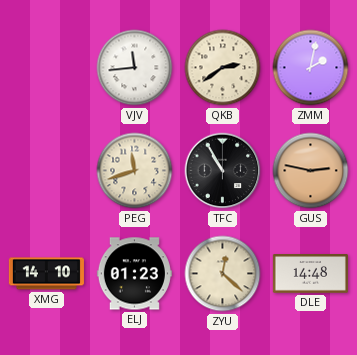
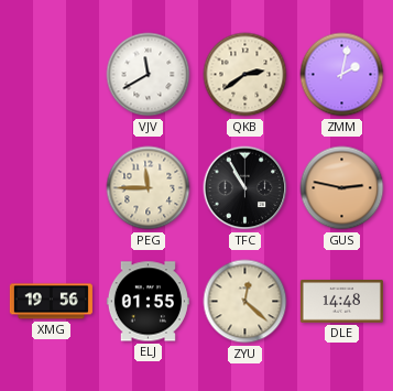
VJV: 11:44 -> 11:40 (149, 75)
PEG: 11:42 -> 11:45 (149, 188)
XMG: 14:10 -> 19:56 (51, 302)
ELJ: 01:23 -> 01:55 (148, 302)
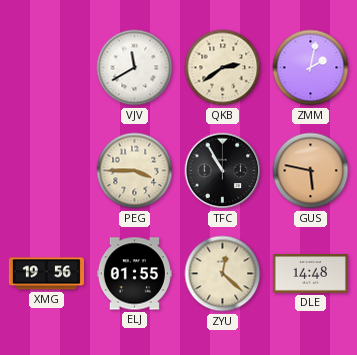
PEG: 11:45 -> 3:45 (135, 171)
GUS: 2:47 -> 5:47 (311, 171)
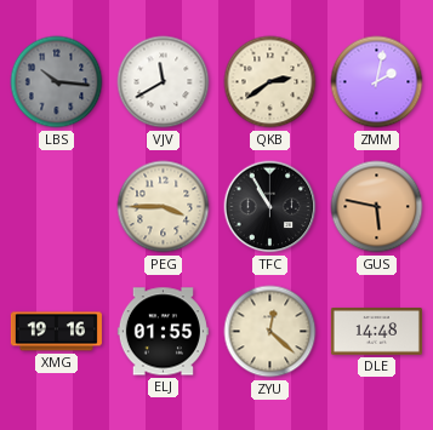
LBS: none -> 10:16 (57, 82)
XMG: 19:56 -> 19:16 (56, 332)
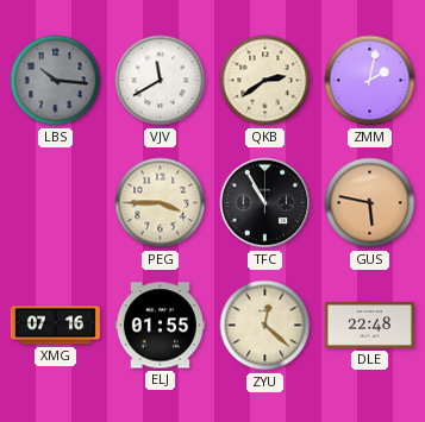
XMG: 19:16 -> 07:16 (55, 326)
DLE: 14:48 -> 22:48 (369, 326)
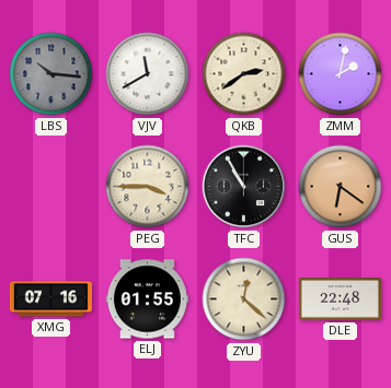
GUS: 5:47 -> 6:21 (341, 187)
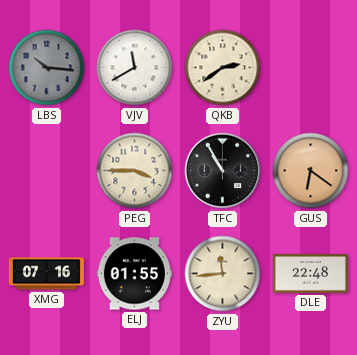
ZMM: 2:02 -> none (341, 74)
ZYU: 12:22 -> 11:44 (223, 274)
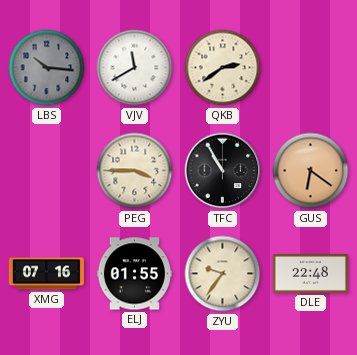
ZYU: 11:44 -> 9:36 (223, 274)
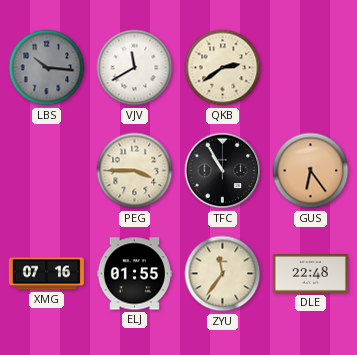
GUS: 6:21 -> 6:24 (311, 171)
ZYU: 9:36 -> 11:36 (223, 274)
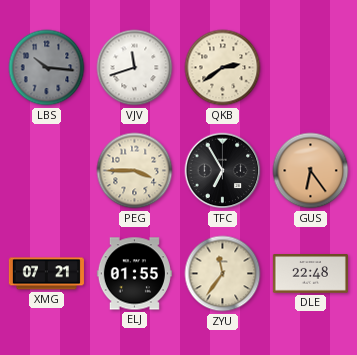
VJV: 11:40 -> 11:42 (135, 68)
TFC: 10:55 -> 6:55 (223, 171)
XMG: 07:16 -> 07:21 (46, 274)
